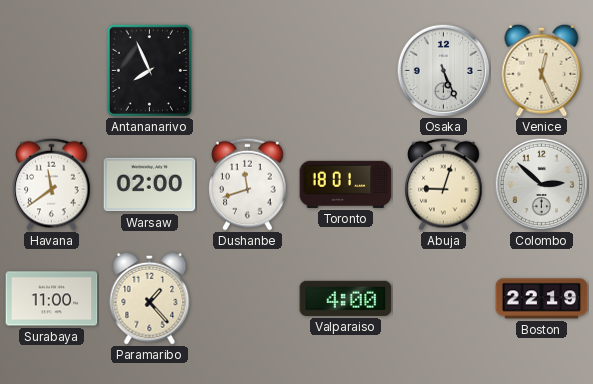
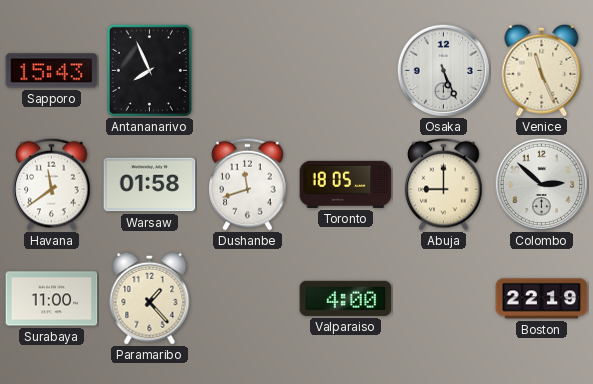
Sapporo: none -> 15:43 (52, 71)
Venice: 12:26 -> 11:26 (542, 70)
Warsaw: 02:00 -> 01:58 (150, 185)
Toronto: 18:01 -> 18:05 (346, 184)
Abuja: 9:03 -> 9:00 (444, 184)
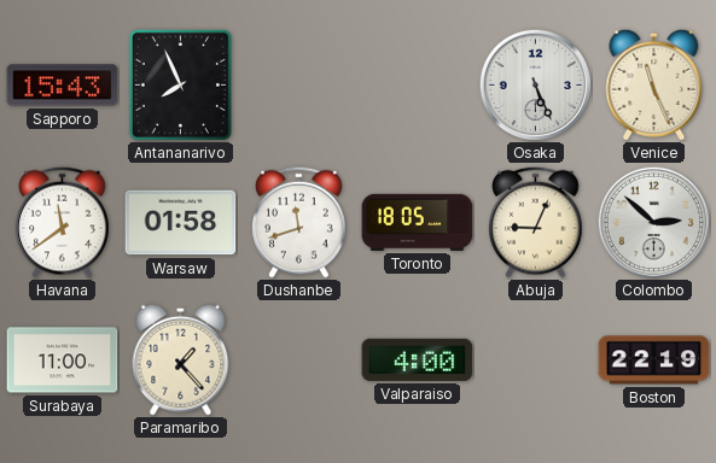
Abuja: 9:00 -> 9:04 (536, 222)
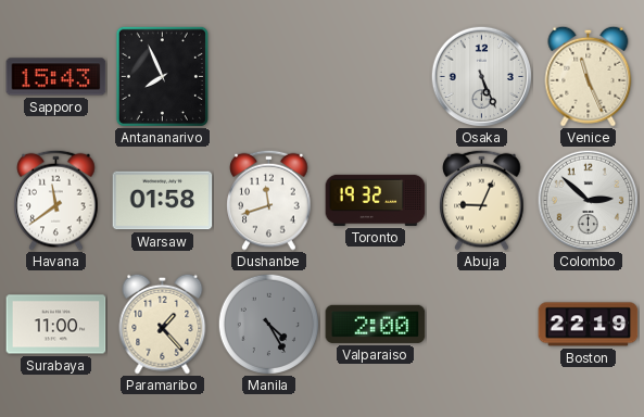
Toronto: 18:05 -> 19:32 (376, 200)
Manila: none -> 4:25 (268, 324)
Valparaiso: 4:00 -> 2:00 (376, 324)
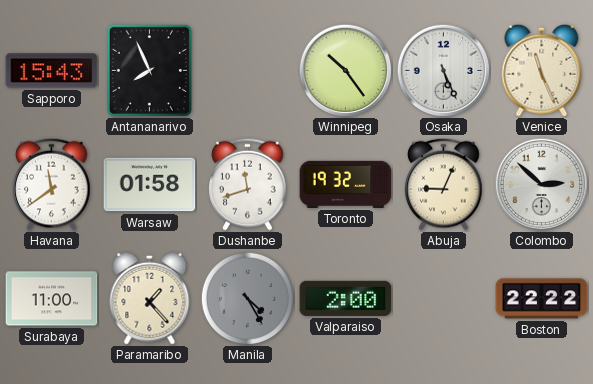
Winnipeg: none -> 10:24 (345, 70)
Boston: 22:19 -> 22:22 (542, 299)
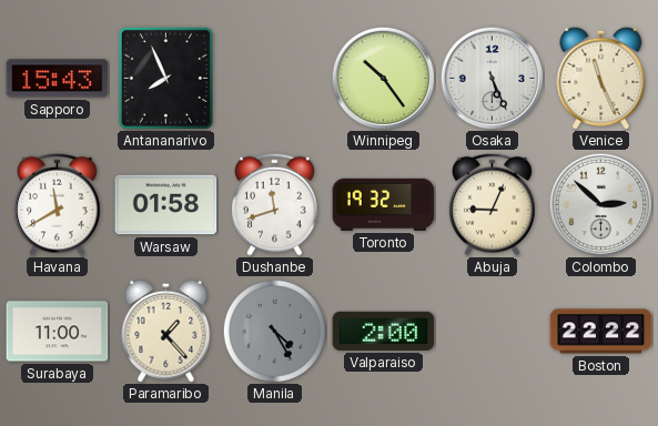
Havana: 11:39 -> 11:40 (58, 204)
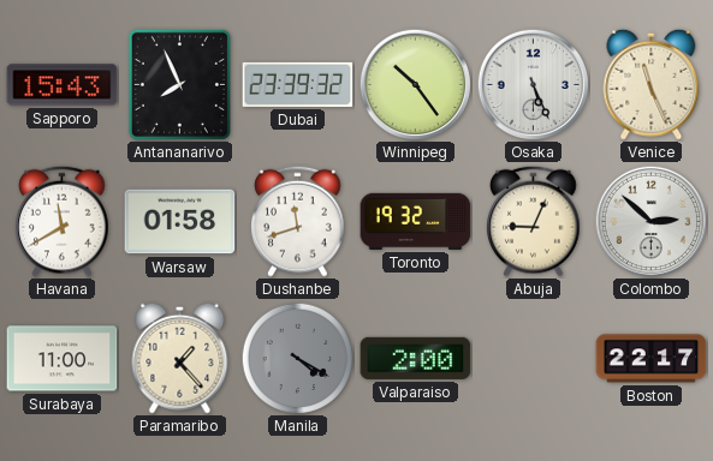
Dubai: none -> 23:39 (298, 84)
Manila: 4:25 -> 4:20 (297, 358)
Boston: 22:22 -> 22:17 (652, 359)
